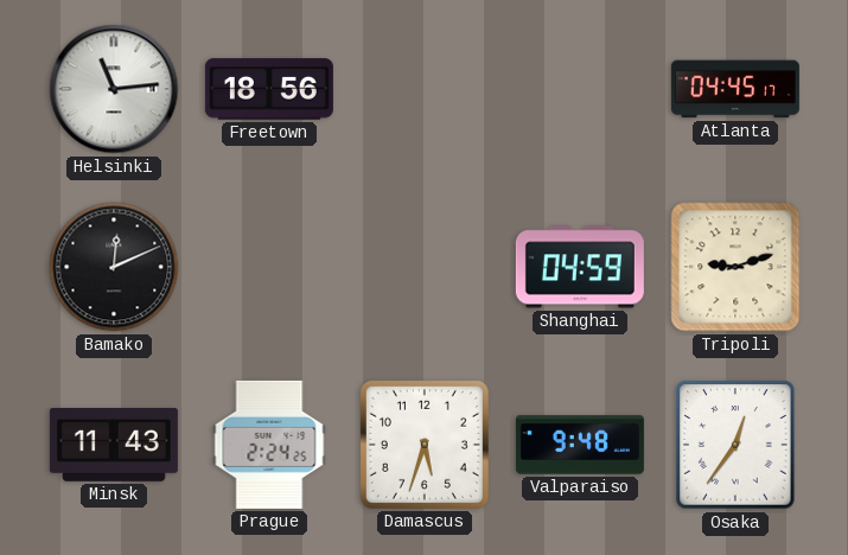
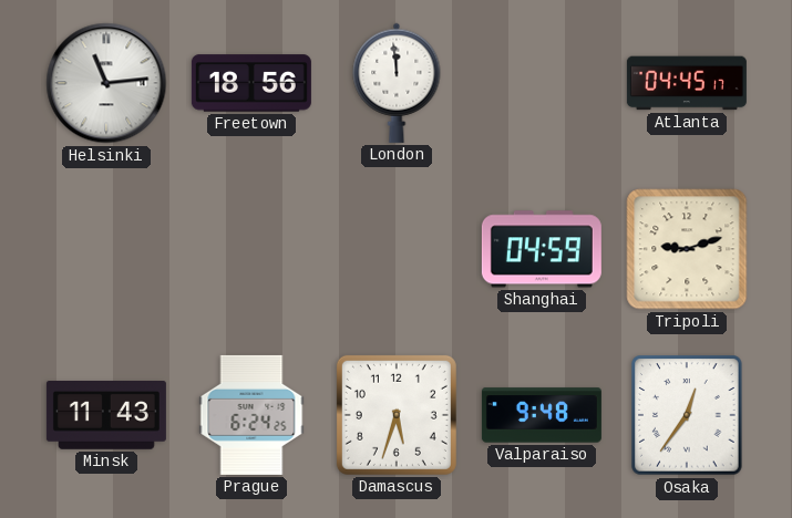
London: none -> 11:59 (397, 83)
Bamako: 12:11 -> none (114, 267)
Prague: 2:24 -> 6:24 (251, 415)
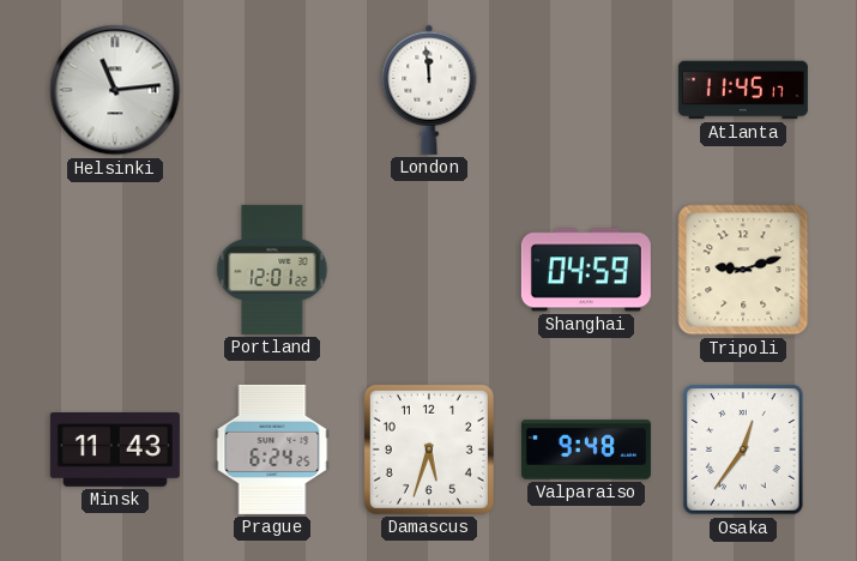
Freetown: 18:56 -> none (251, 83)
Atlanta: 04:45 -> 11:45 (743, 90)
Portland: none -> 12:01 (272, 270)
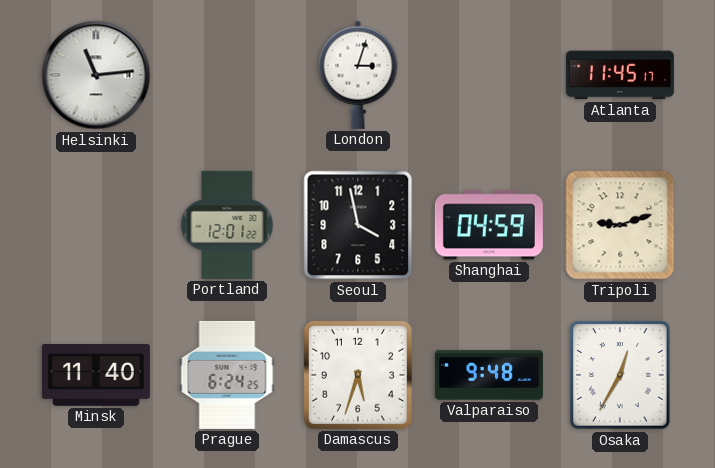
London: 11:59 -> 3:03 (358, 75)
Seoul: none -> 3:58 (358, 225)
Minsk: 11:43 -> 11:40 (96, 376)
Osaka: 12:36 -> 12:35 (620, 375)
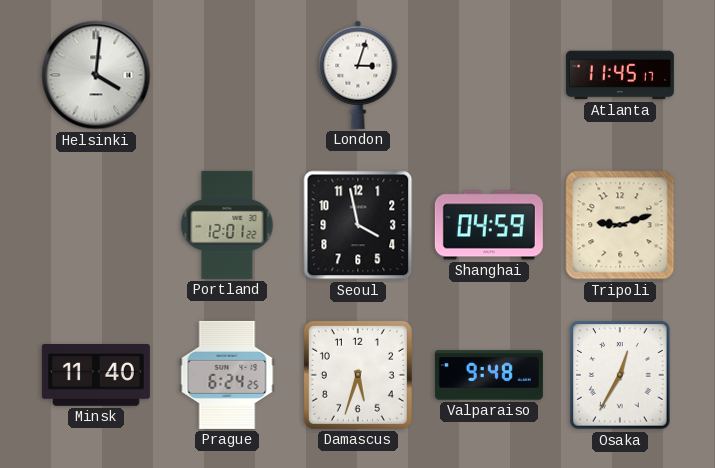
Helsinki: 11:14 -> 4:01 (96, 75)
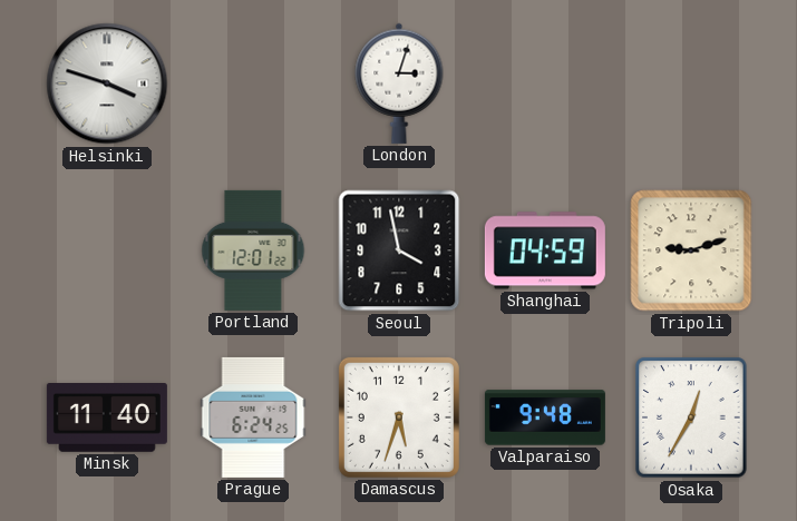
Helsinki: 4:01 -> 3:48 (107, 83)
Atlanta: 11:45 -> none (620, 75)
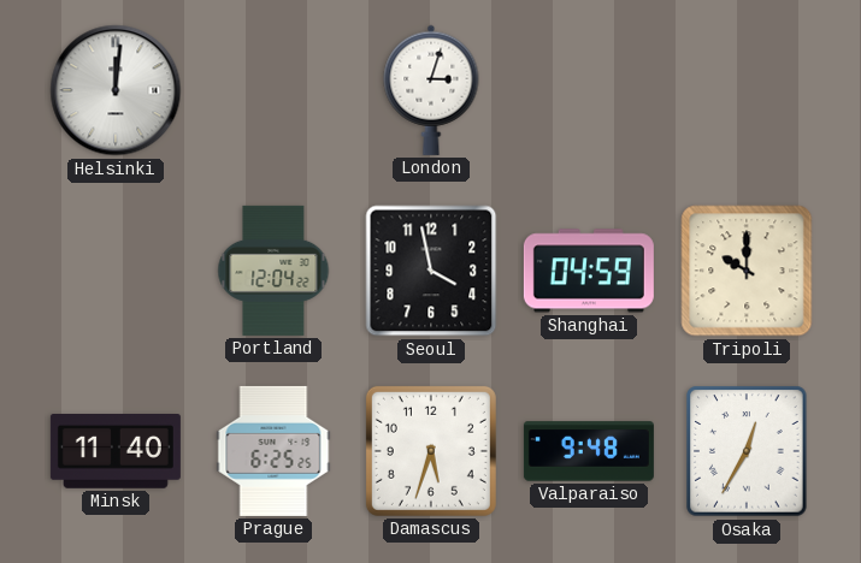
Helsinki: 3:48 -> 12:01 (116, 90)
Portland: 12:01 -> 12:04 (273, 271)
Tripoli: 9:12 -> 10:00 (747, 271)
Prague: 6:24 -> 6:25 (273, 451)
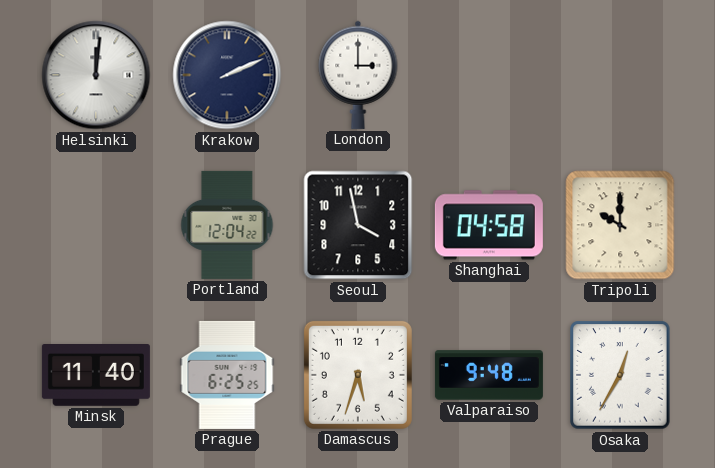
Krakow: none -> 2:11 (227, 75)
London: 3:03 -> 3:00 (358, 75)
Shanghai: 04:59 -> 04:58 (489, 225)
